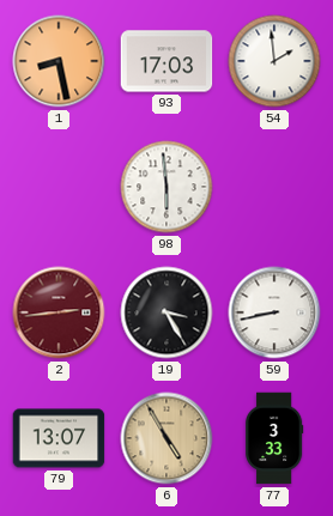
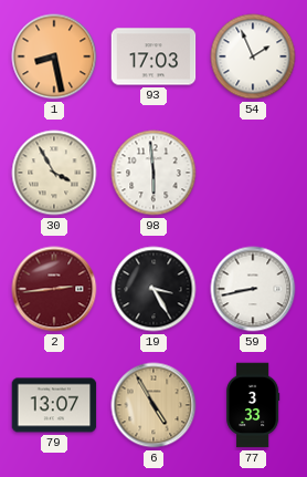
54: 1:59 -> 1:56 (253, 56)
30: none -> 3:55 (54, 173)
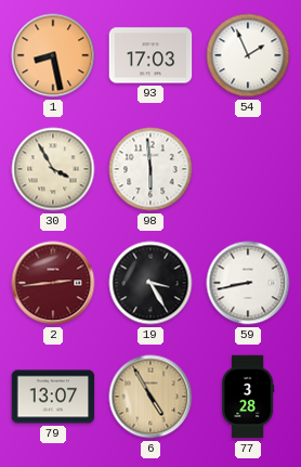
77: 3:33 -> 3:28 (249, 397)
